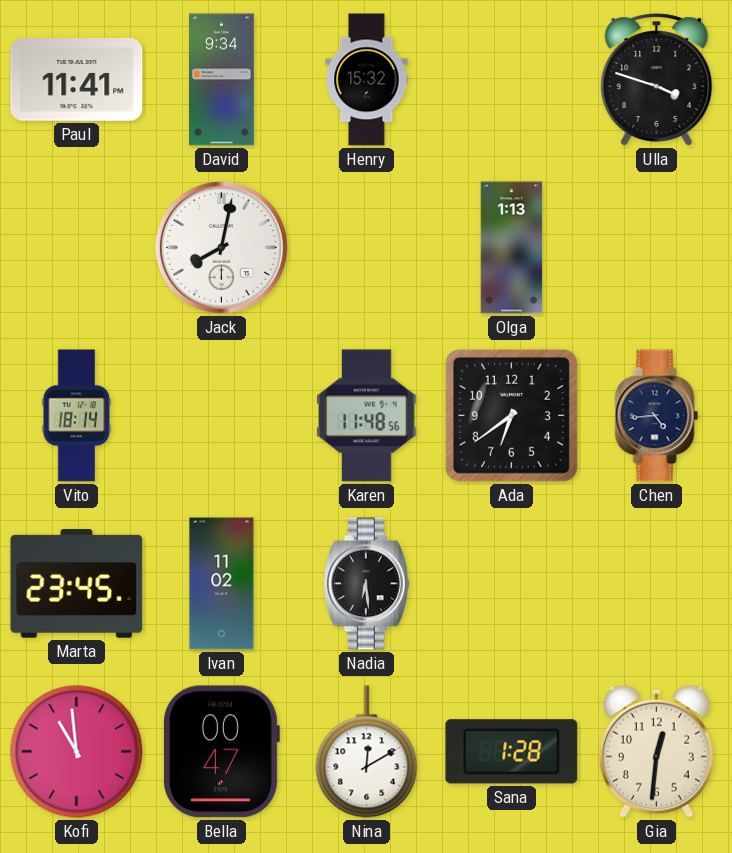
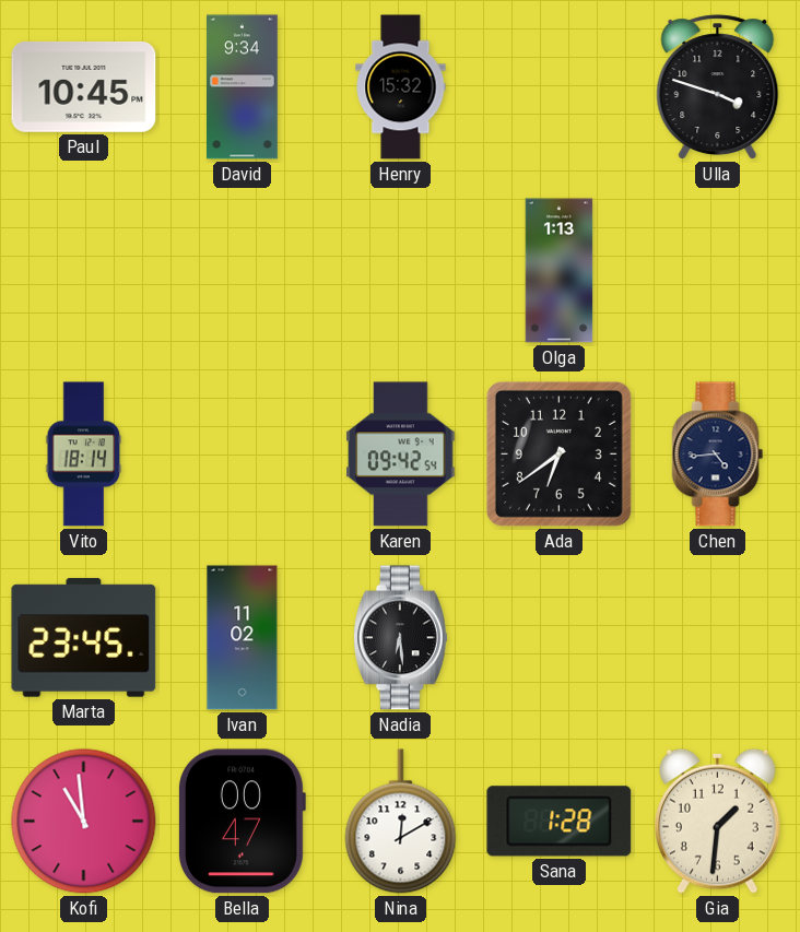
Paul: 11:41 -> 10:45 (84, 86)
Jack: 8:02 -> none (221, 247)
Karen: 11:48 -> 09:42 (401, 455)
Gia: 12:31 -> 1:31 (718, 821)
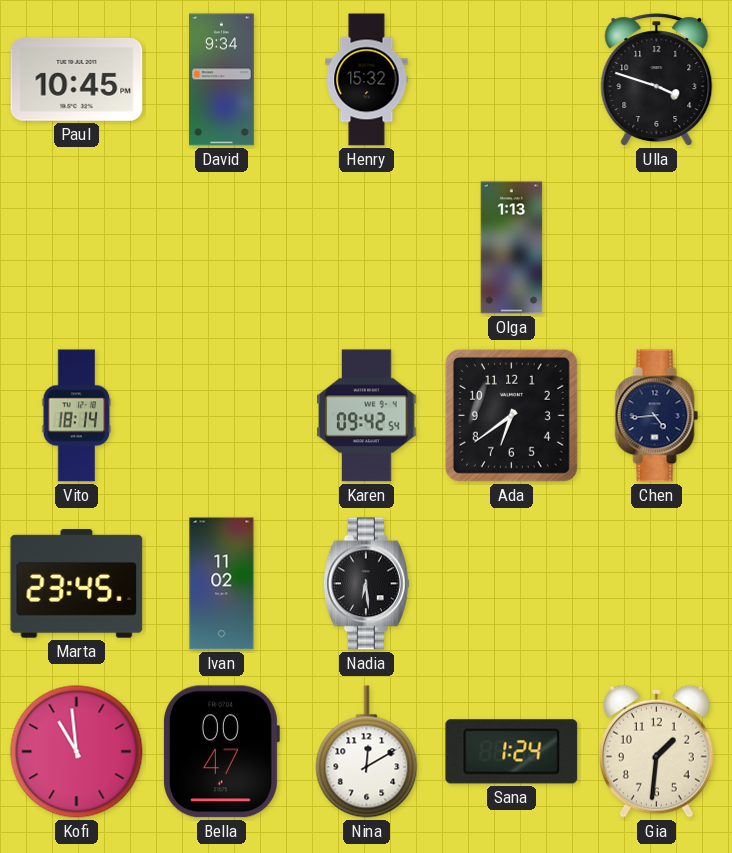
Sana: 1:28 -> 1:24 (512, 752)
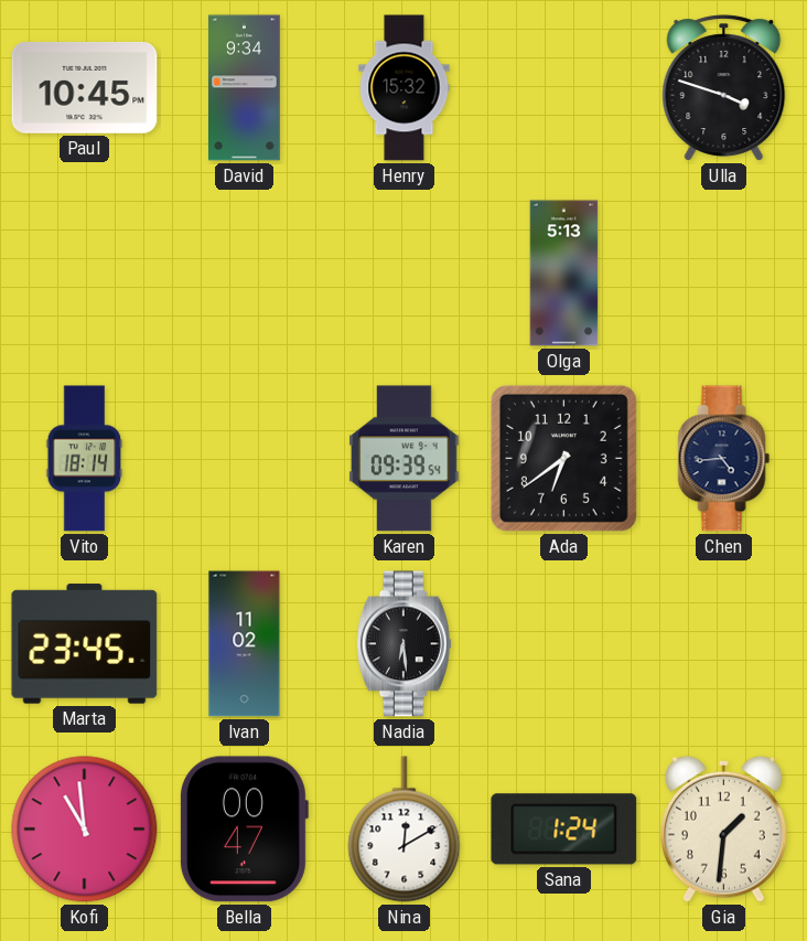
Olga: 1:13 -> 5:13 (564, 274)
Karen: 09:42 -> 09:39 (405, 459)
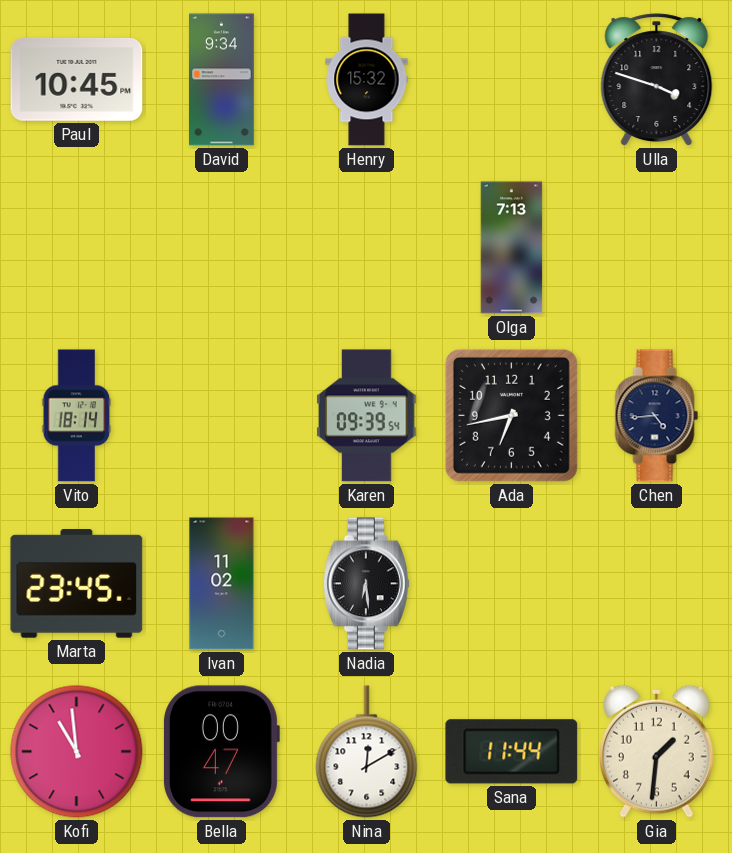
Olga: 5:13 -> 7:13 (512, 248)
Ada: 6:39 -> 6:43 (511, 415)
Sana: 1:24 -> 11:44 (512, 752)
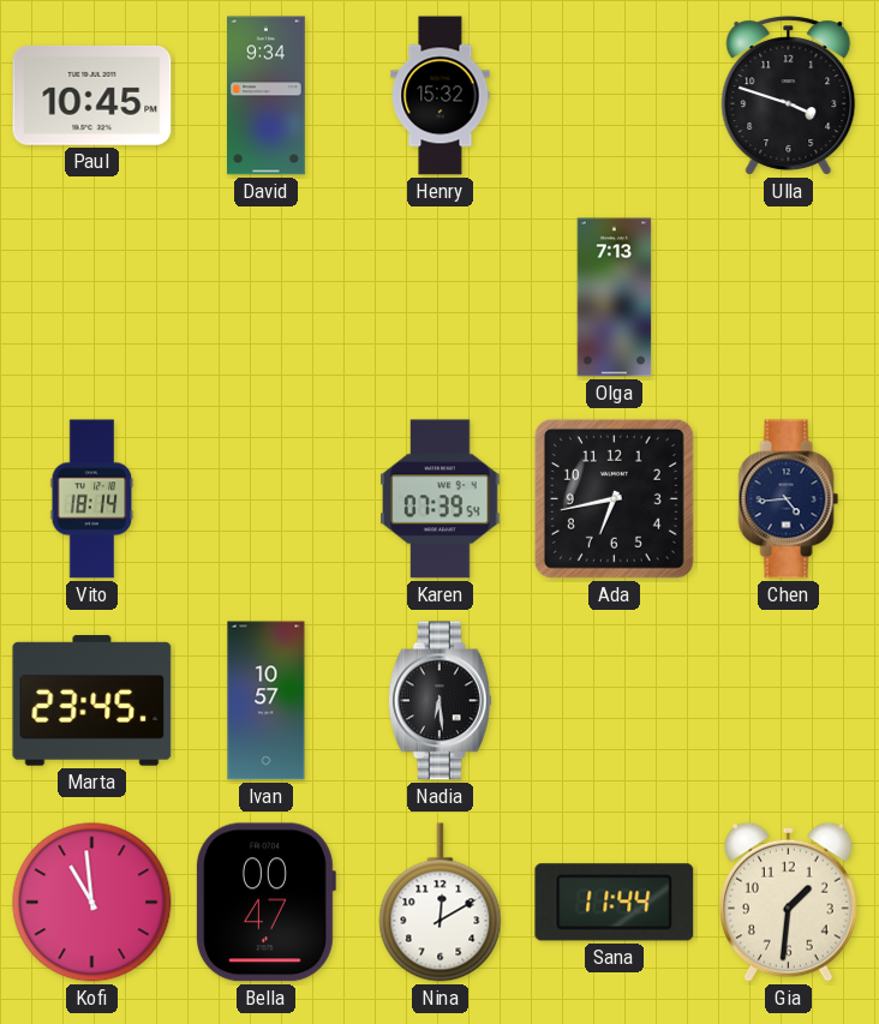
Karen: 09:39 -> 07:39 (441, 499)
Ivan: 11:02 -> 10:57 (267, 701)
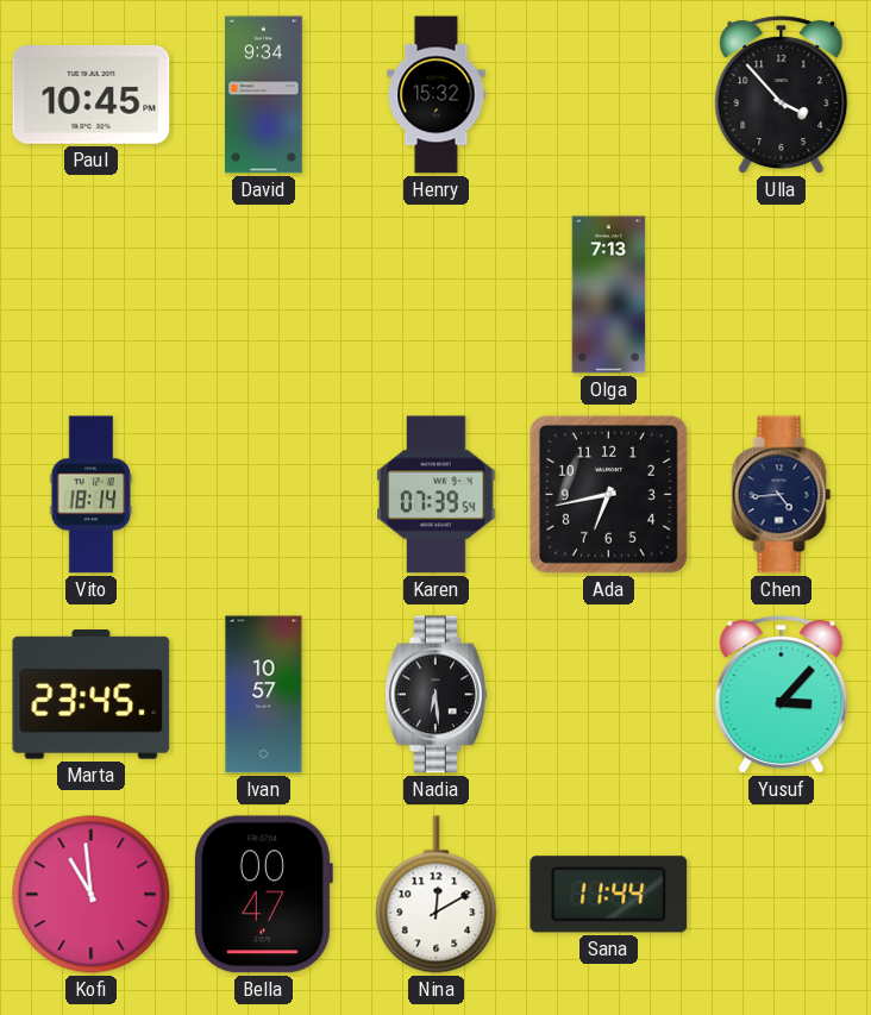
Ulla: 3:48 -> 3:53 (782, 95)
Yusuf: none -> 3:07 (782, 695)
Gia: 1:31 -> none (789, 902)
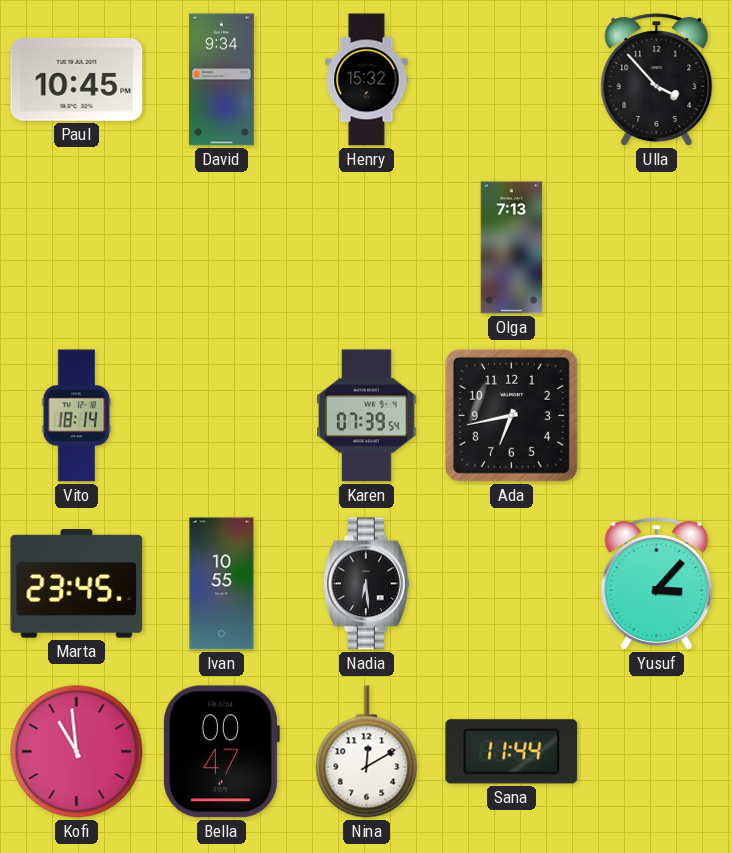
Chen: 4:44 -> none (782, 495)
Ivan: 10:57 -> 10:55 (222, 584)
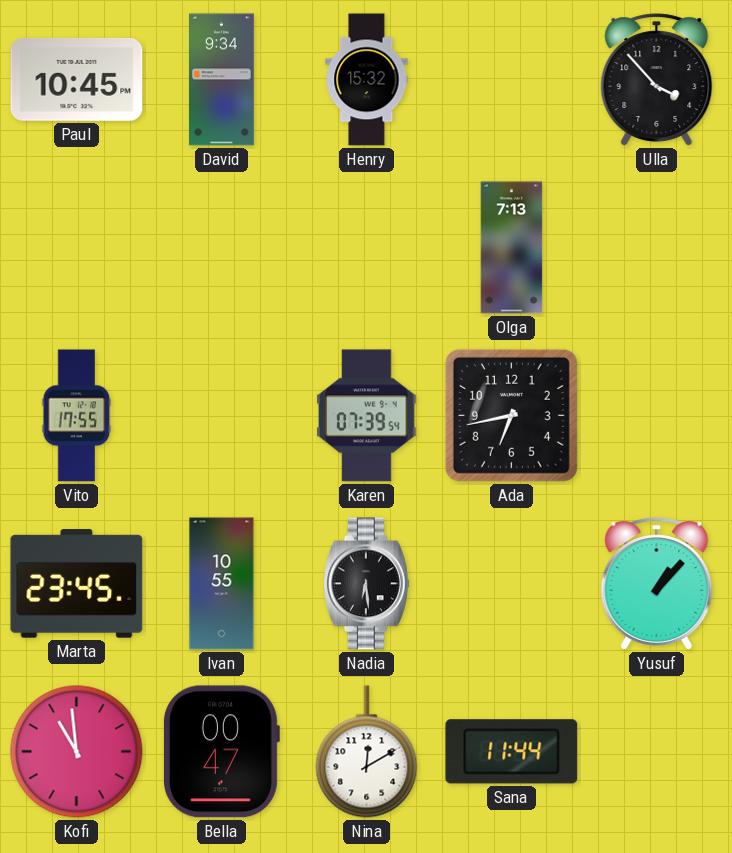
Vito: 18:14 -> 17:55 (77, 416)
Yusuf: 3:07 -> 1:07 (657, 584)
